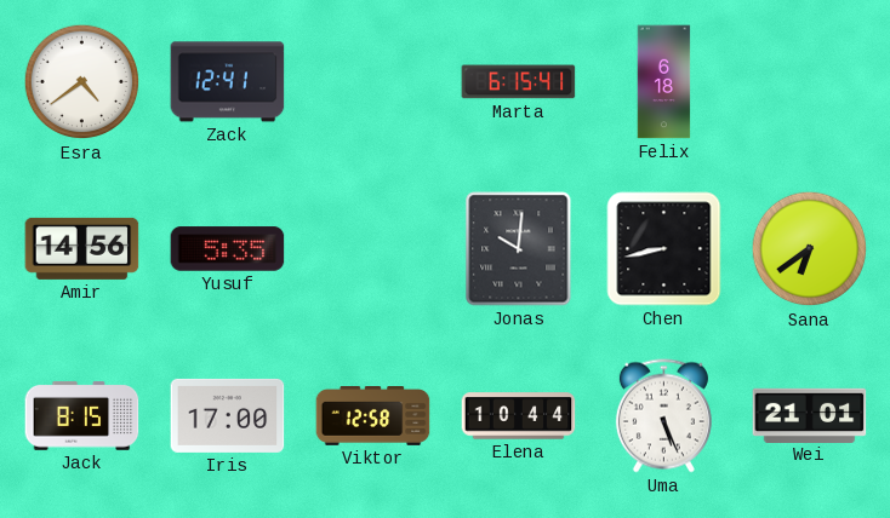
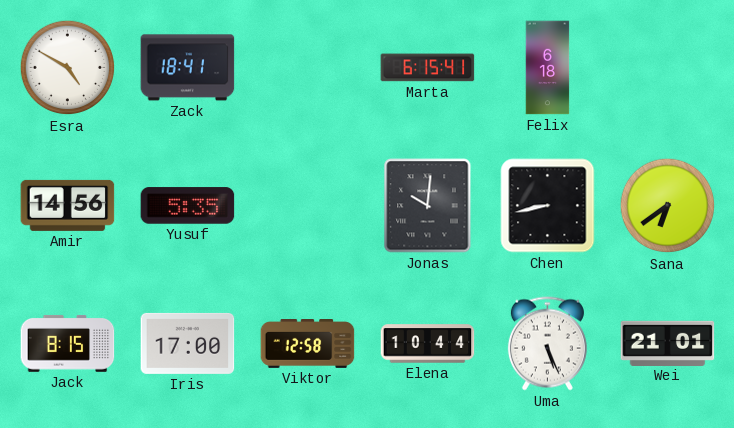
Esra: 4:39 -> 4:50 (68, 68)
Zack: 12:41 -> 18:41 (188, 68)
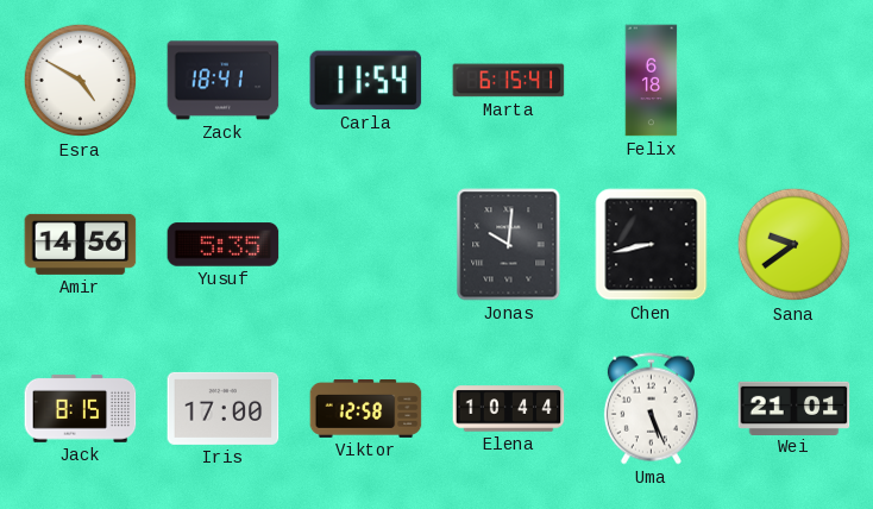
Carla: none -> 11:54 (366, 81)
Sana: 6:39 -> 9:39 (795, 245)
